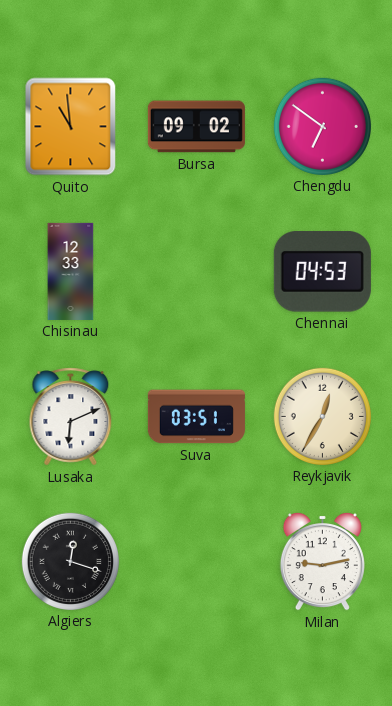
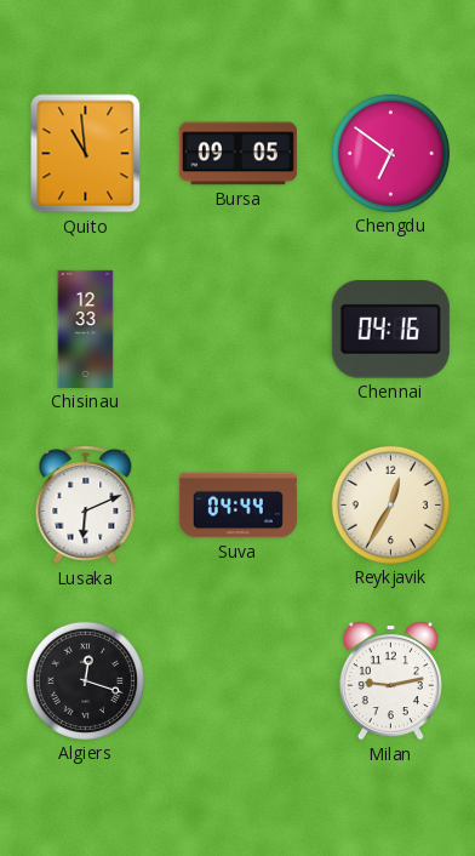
Bursa: 09:02 -> 09:05 (237, 154)
Chennai: 04:53 -> 04:16 (390, 330)
Suva: 03:51 -> 04:44 (237, 506)
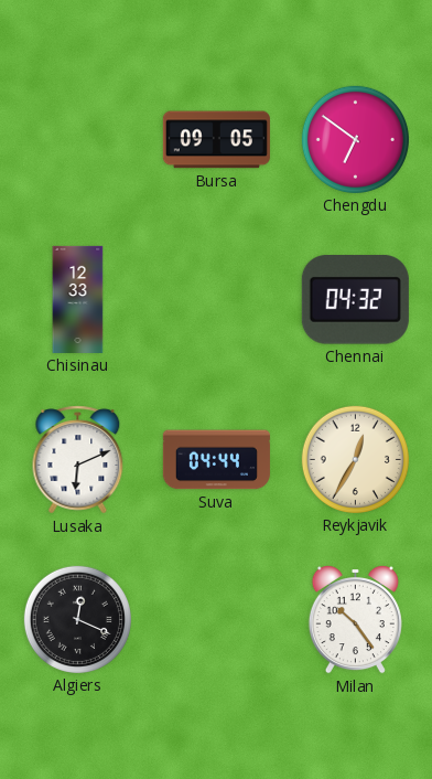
Quito: 10:59 -> none (86, 154)
Chennai: 04:16 -> 04:32 (355, 300)
Algiers: 12:18 -> 12:19 (77, 619)
Milan: 9:13 -> 10:24 (355, 619)
